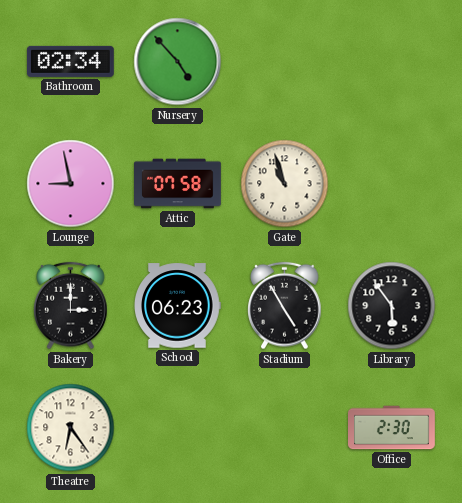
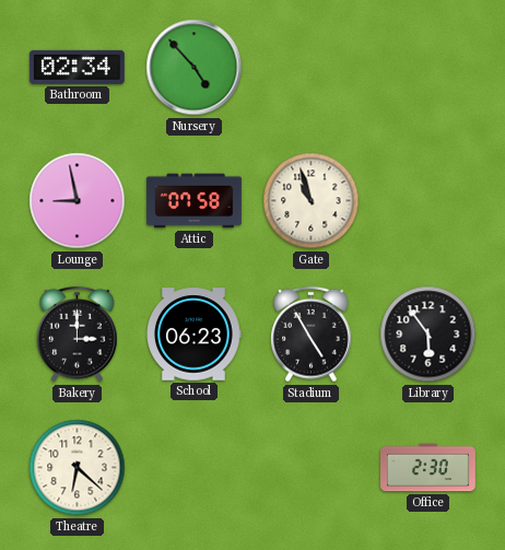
Theatre: 6:24 -> 6:22 (78, 468)
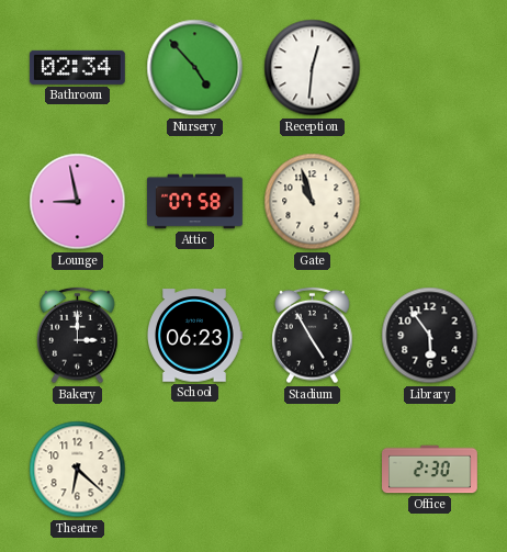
Reception: none -> 12:31 (313, 68)
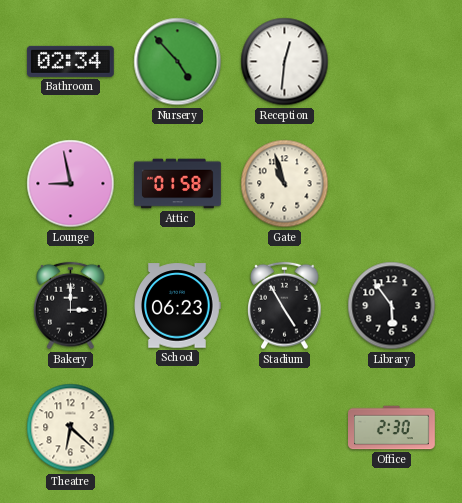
Attic: 07:58 -> 01:58 (178, 184)
